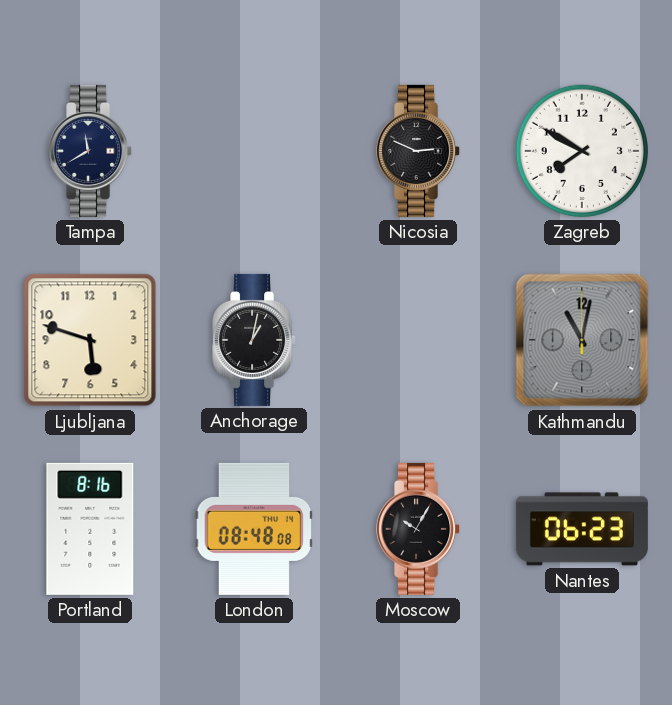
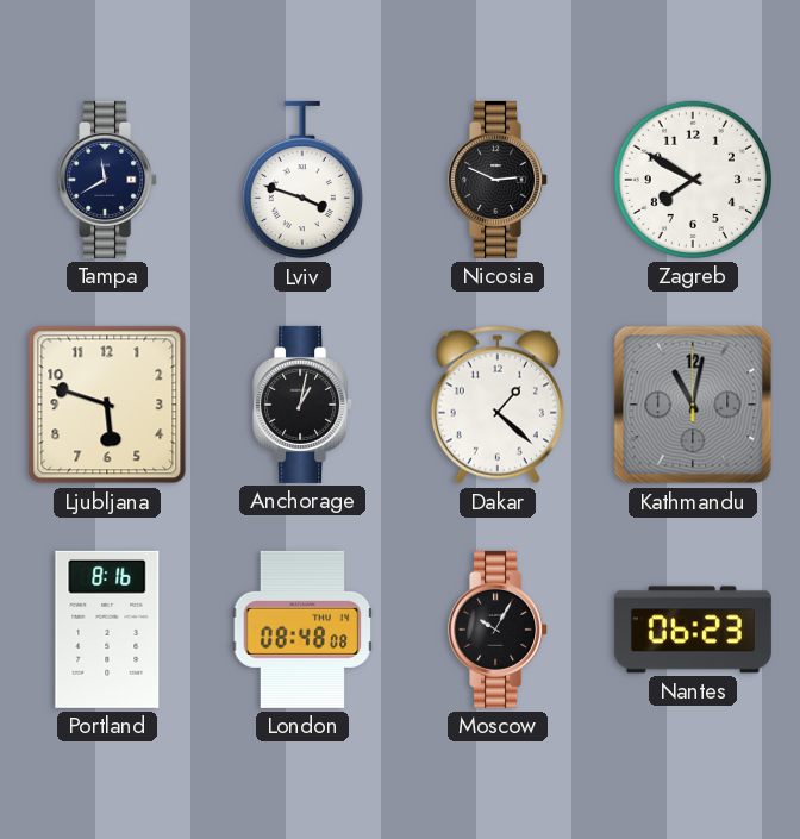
Lviv: none -> 3:48 (302, 180)
Dakar: none -> 1:22 (498, 405)
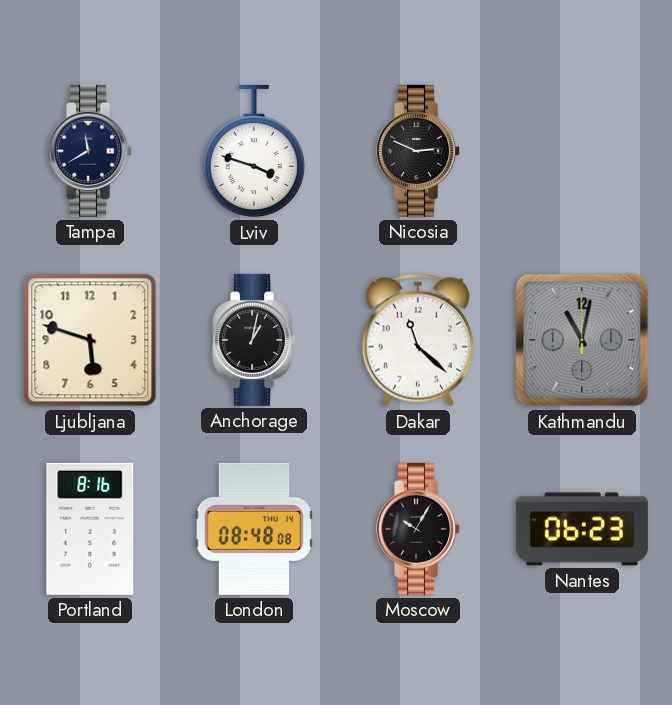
Zagreb: 7:50 -> none (693, 180)
Dakar: 1:22 -> 11:22 (418, 340)
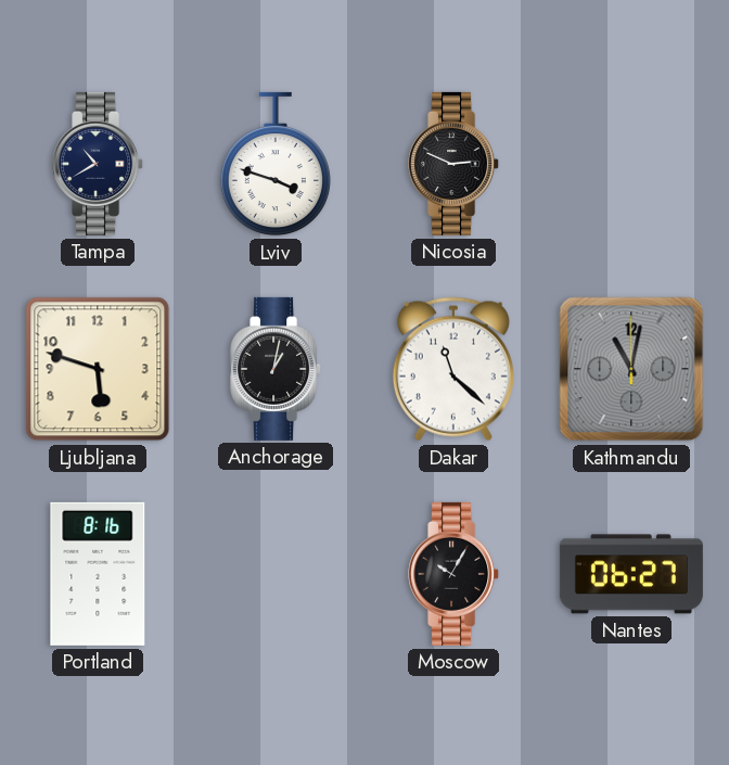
Tampa: 11:40 -> 10:40 (99, 164)
London: 08:48 -> none (254, 529)
Nantes: 06:23 -> 06:27 (631, 574)
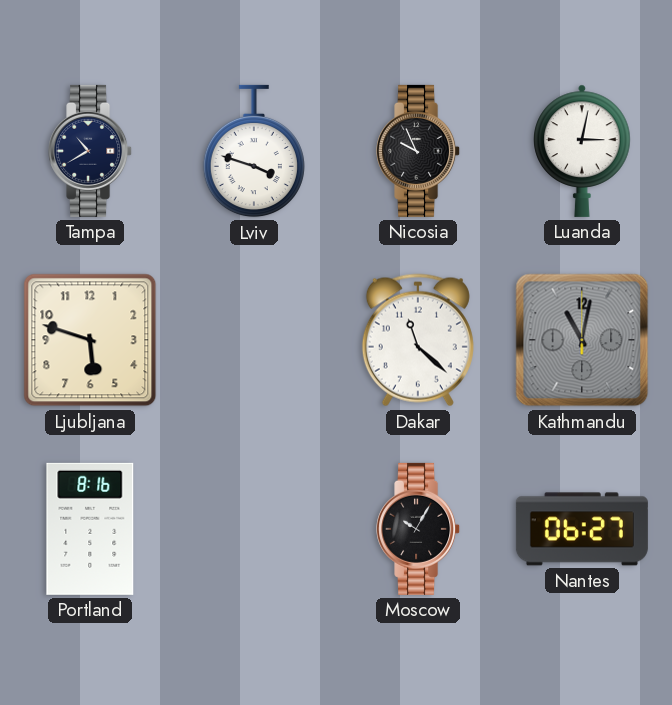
Nicosia: 2:49 -> 9:56 (419, 151)
Luanda: none -> 3:02 (582, 151)
Anchorage: 1:02 -> none (277, 369)
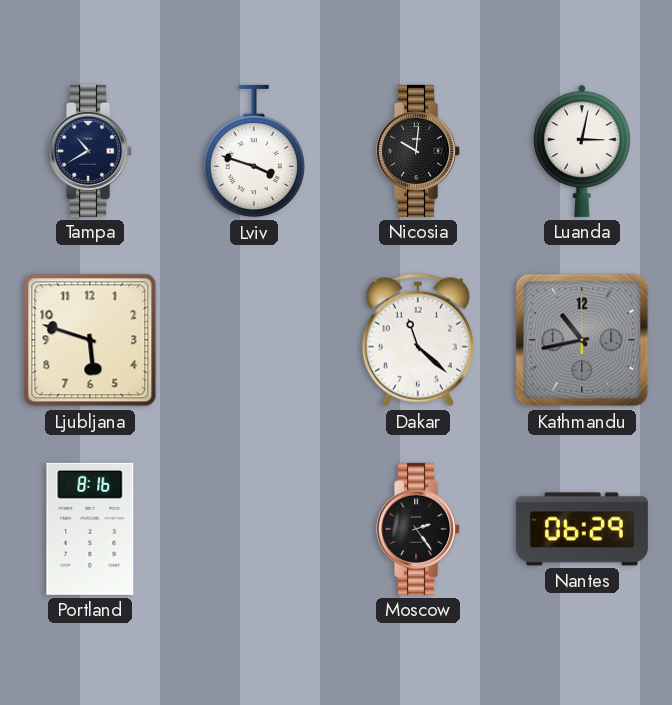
Nicosia: 9:56 -> 10:01 (419, 151)
Kathmandu: 11:02 -> 10:43 (582, 340)
Moscow: 10:05 -> 2:24 (419, 529)
Nantes: 06:27 -> 06:29 (582, 529)
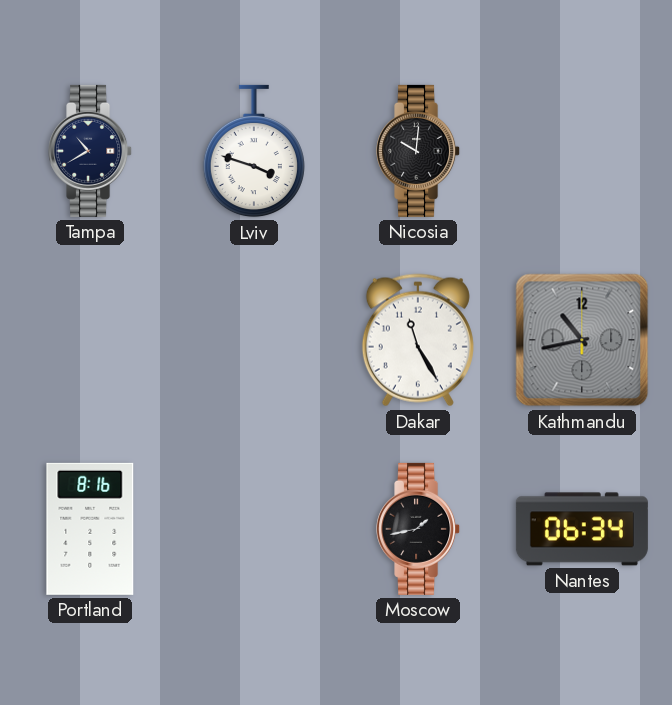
Luanda: 3:02 -> none (582, 151)
Ljubljana: 5:48 -> none (90, 340)
Dakar: 11:22 -> 11:25 (418, 340)
Moscow: 2:24 -> 1:43 (419, 529)
Nantes: 06:29 -> 06:34 (582, 529)
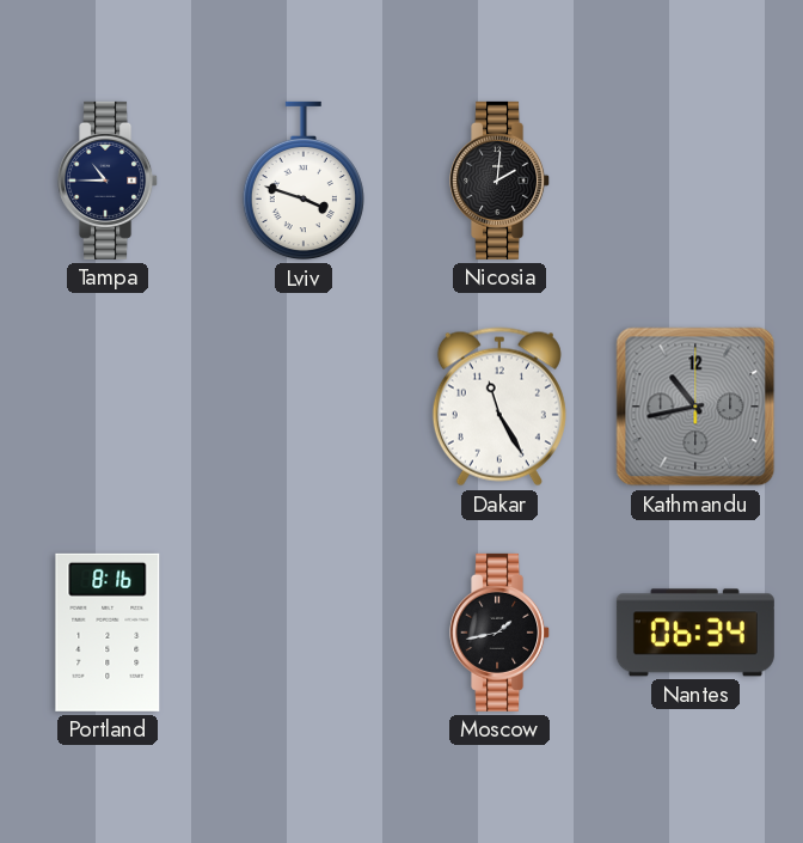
Tampa: 10:40 -> 10:45 (109, 181)
Nicosia: 10:01 -> 2:01 (501, 181)
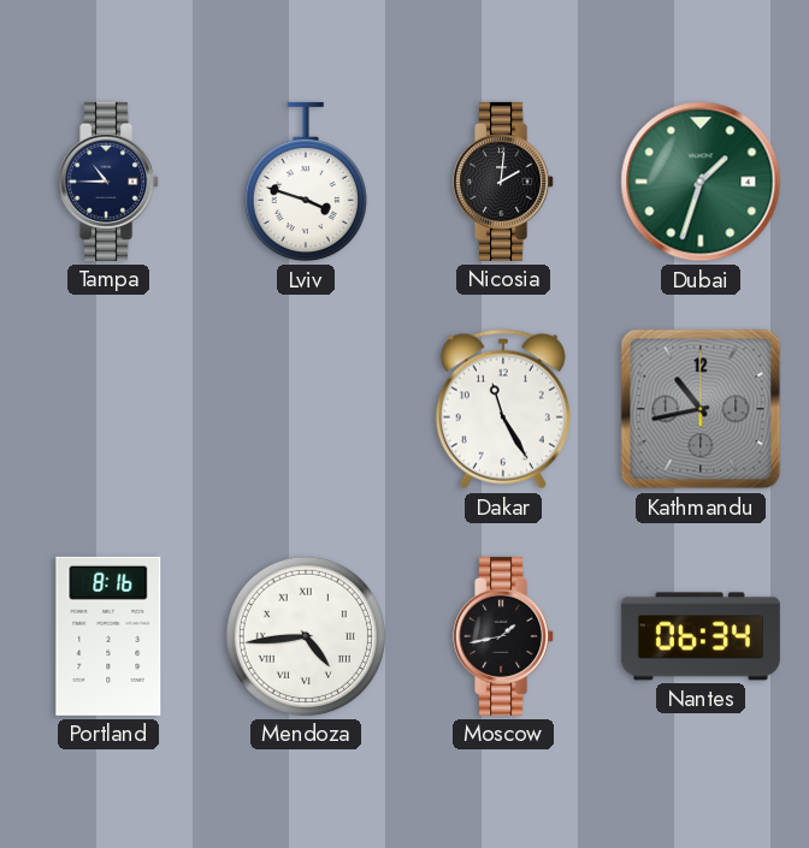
Dubai: none -> 1:33 (701, 182)
Mendoza: none -> 4:44 (306, 636)
